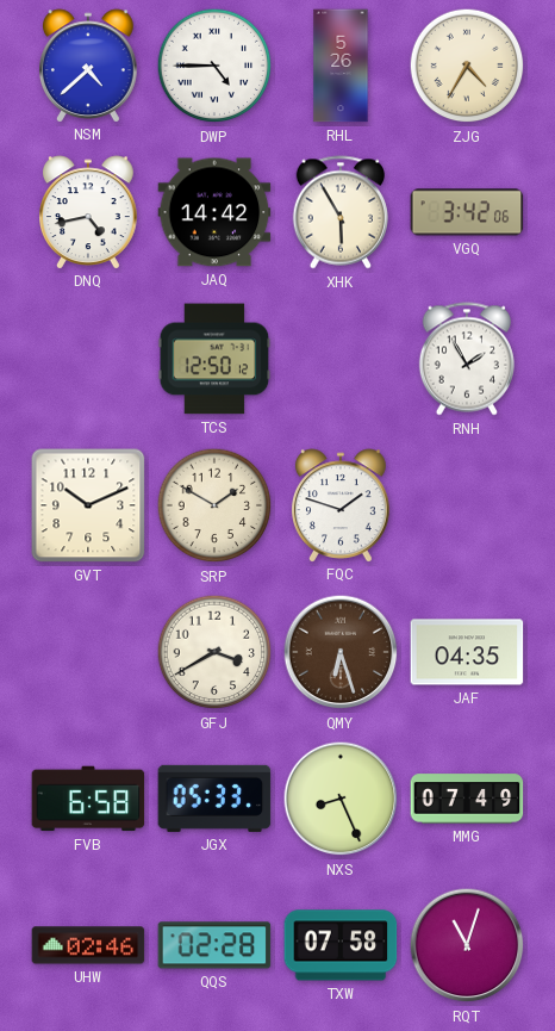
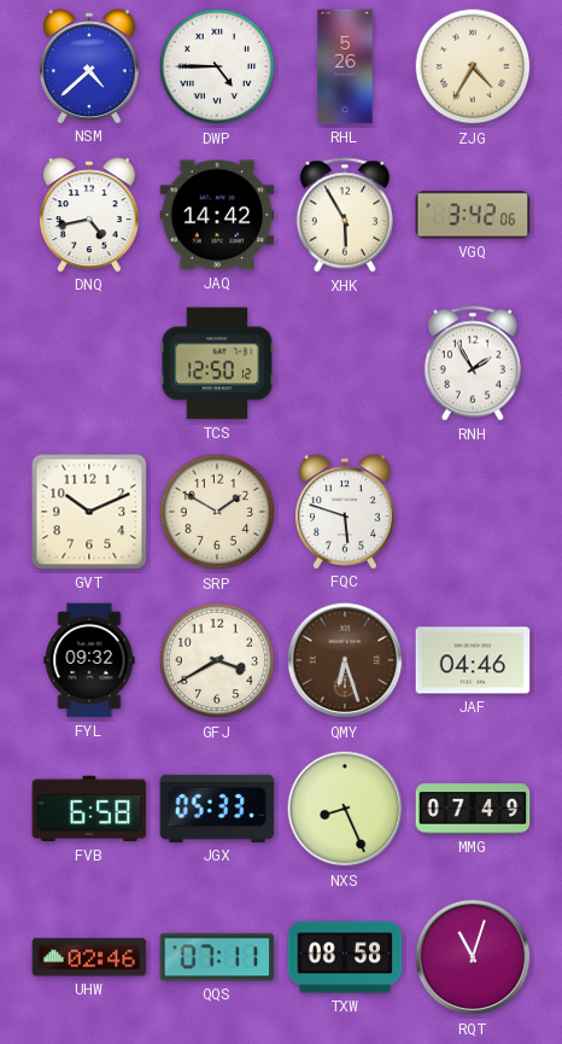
FQC: 1:48 -> 5:48 (346, 512)
FYL: none -> 09:32 (89, 660)
JAF: 04:35 -> 04:46 (473, 660)
QQS: 02:28 -> 07:11 (217, 957)
TXW: 07:58 -> 08:58 (345, 957)
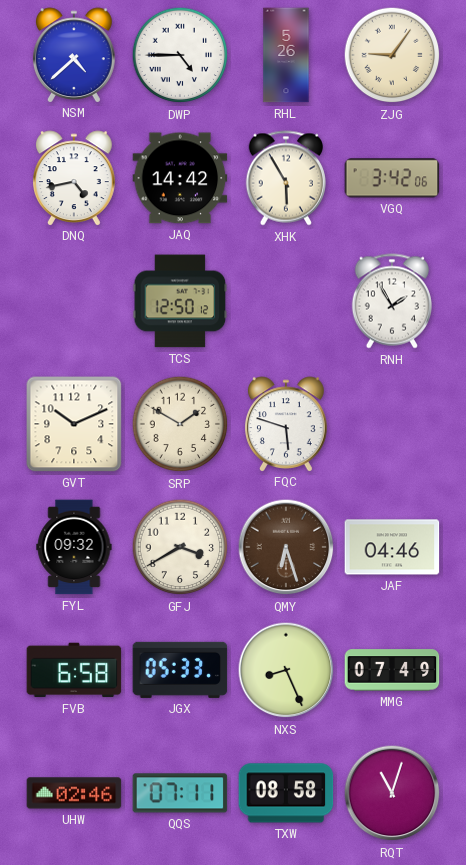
ZJG: 4:35 -> 9:06 (392, 55)
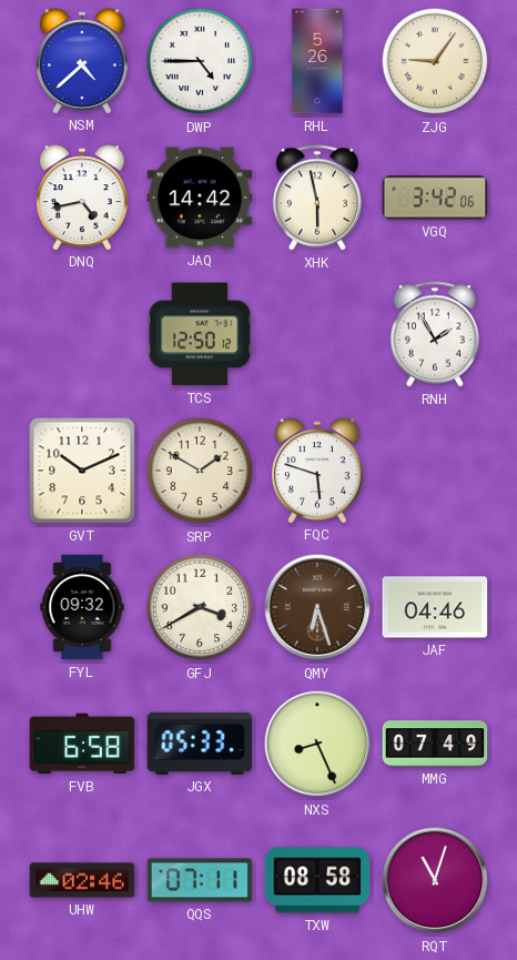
XHK: 5:55 -> 5:58 (317, 198)
